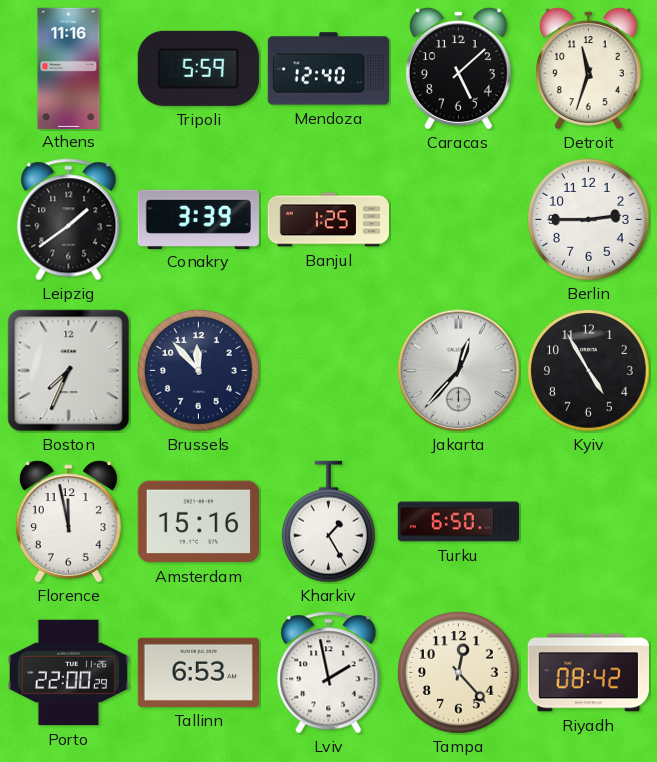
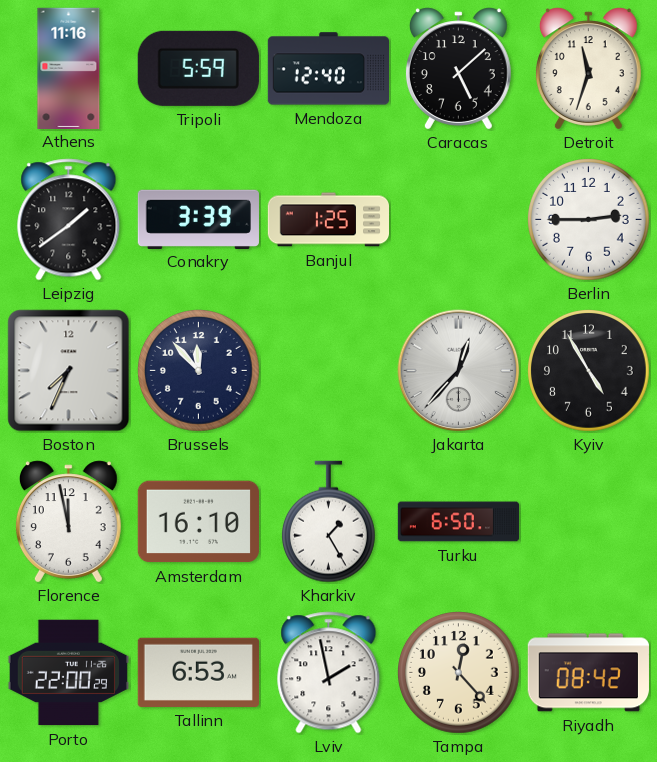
Amsterdam: 15:16 -> 16:10 (198, 522)
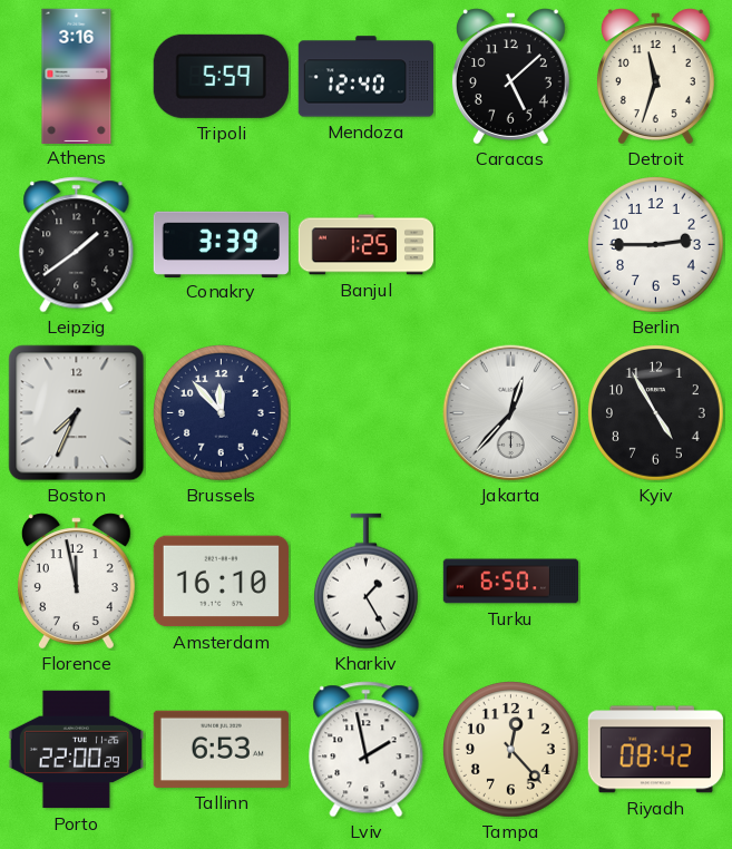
Athens: 11:16 -> 3:16 (77, 76)
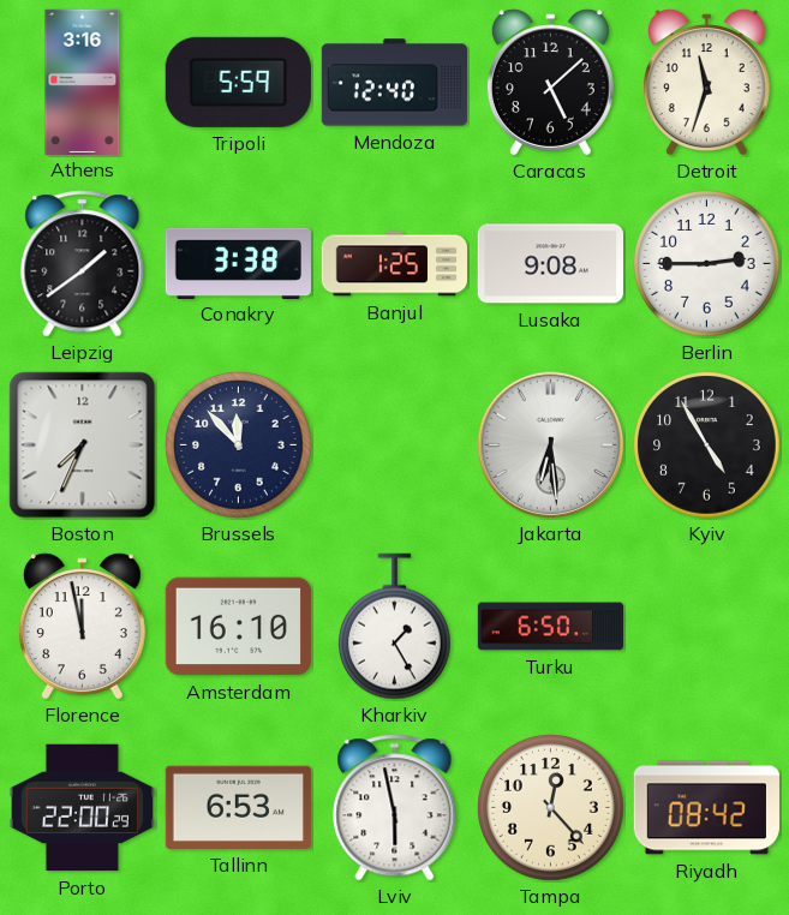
Conakry: 3:39 -> 3:38 (238, 263)
Lusaka: none -> 9:08 (550, 264)
Jakarta: 12:37 -> 6:29 (551, 445)
Lviv: 1:58 -> 5:58 (395, 808)
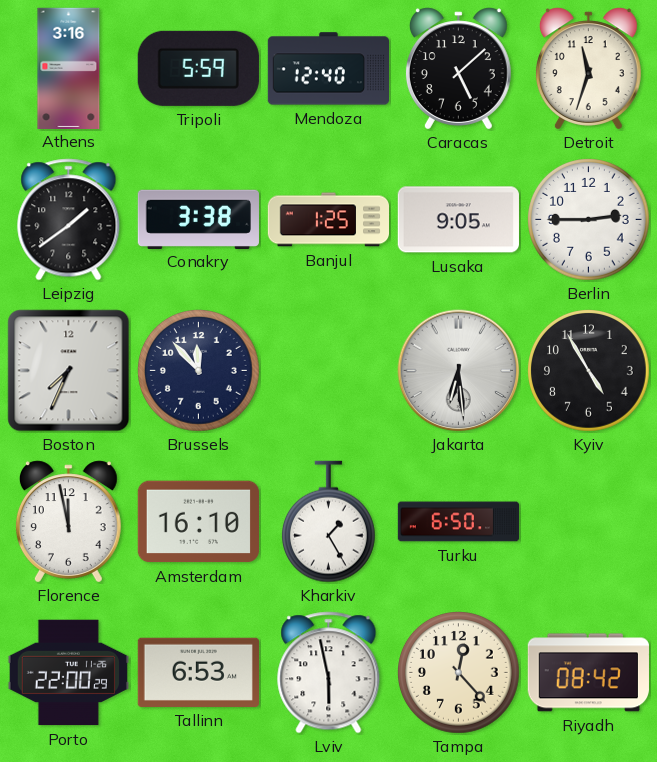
Lusaka: 9:08 -> 9:05 (458, 220)
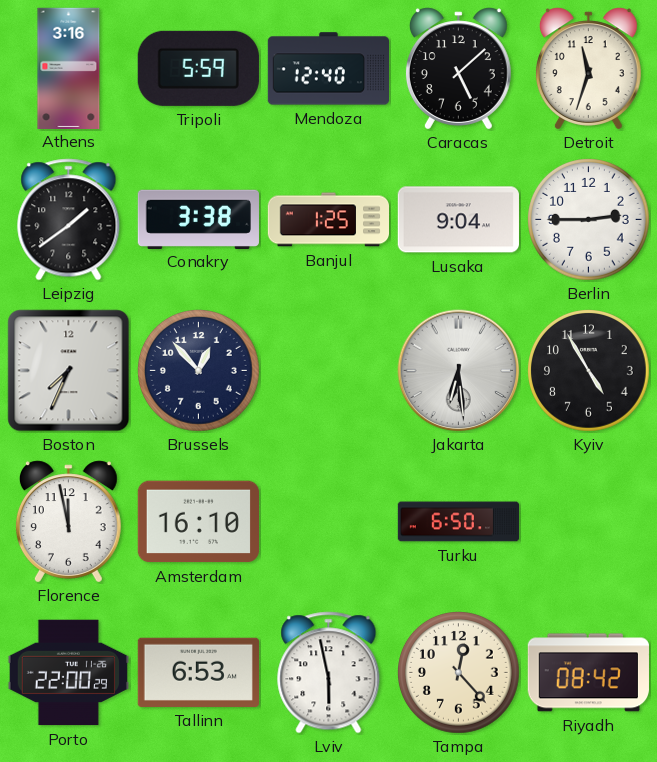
Lusaka: 9:05 -> 9:04 (458, 220)
Brussels: 11:53 -> 12:53 (199, 371)
Kharkiv: 1:25 -> none (328, 522)
